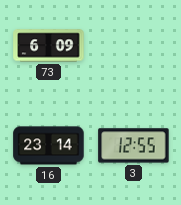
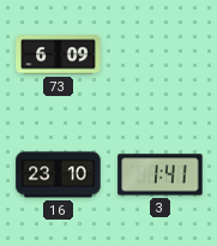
16: 23:14 -> 23:10 (59, 175)
3: 12:55 -> 1:41 (161, 175)
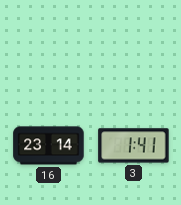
73: 6:09 -> none (59, 55)
16: 23:10 -> 23:14 (49, 146)
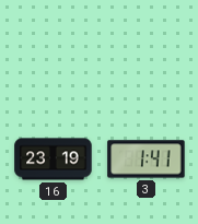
16: 23:14 -> 23:19 (54, 160)
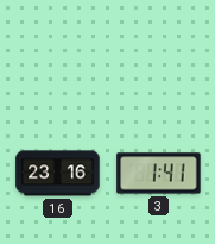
16: 23:19 -> 23:16 (58, 174)
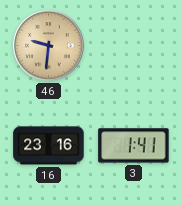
46: none -> 9:31 (49, 46)
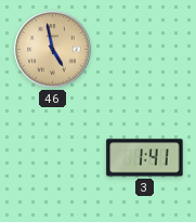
46: 9:31 -> 4:58 (53, 50)
16: 23:16 -> none (49, 146)
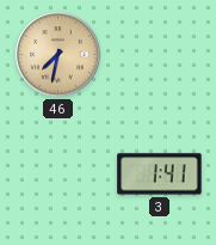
46: 4:58 -> 7:32 (58, 55)
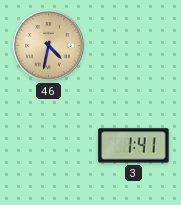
46: 7:32 -> 4:32 (49, 46)
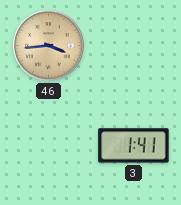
46: 4:32 -> 3:44 (49, 46)
